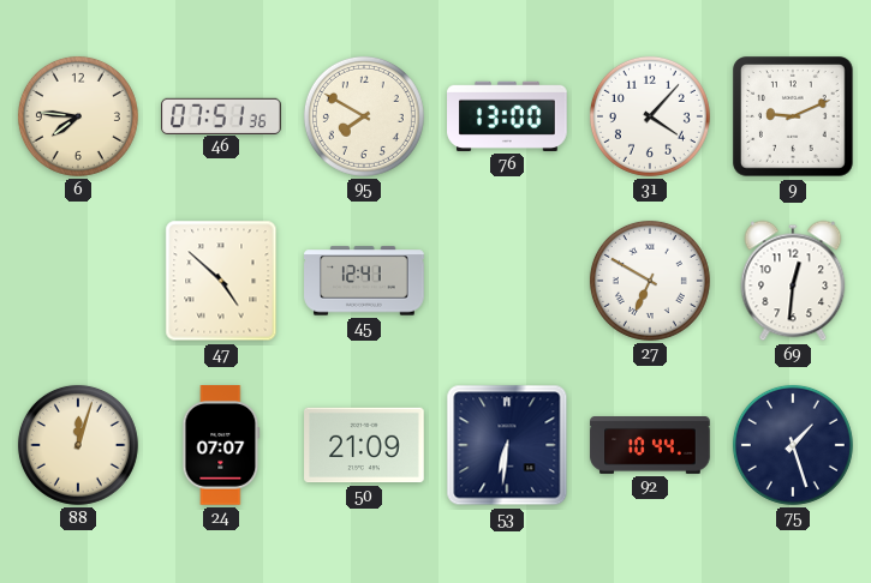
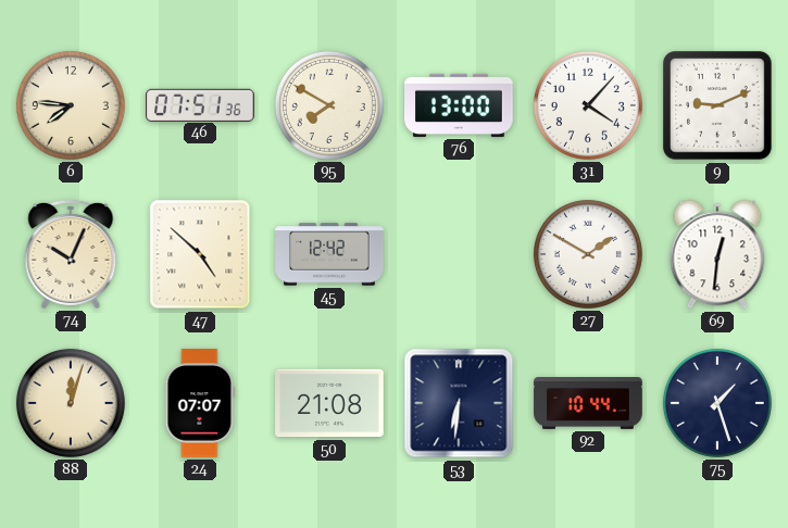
74: none -> 10:04 (71, 254)
45: 12:41 -> 12:42 (329, 254)
27: 6:50 -> 1:50 (588, 254)
50: 21:09 -> 21:08 (329, 403)
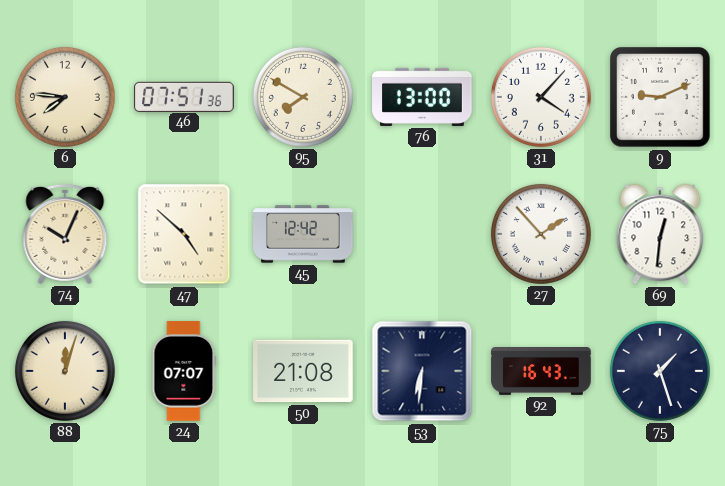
27: 1:50 -> 1:53 (541, 234)
92: 10:44 -> 16:43 (541, 371)
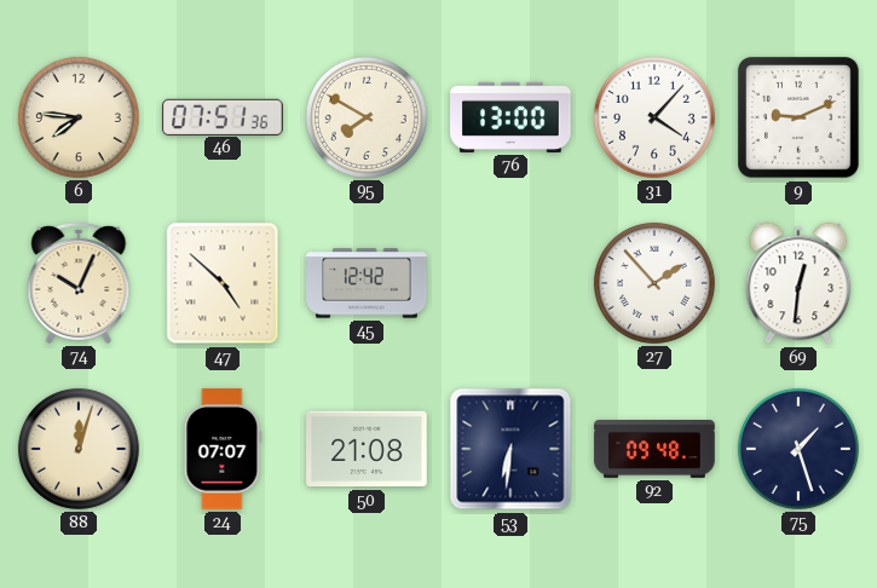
92: 16:43 -> 09:48 (654, 449)
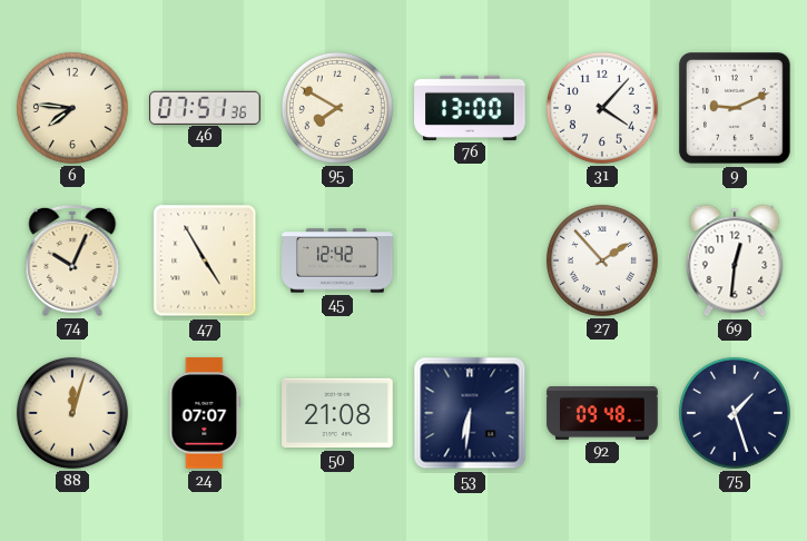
47: 4:52 -> 4:55 (205, 260)
